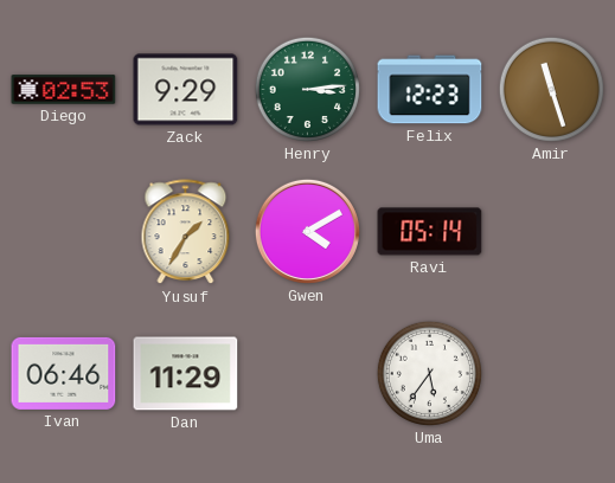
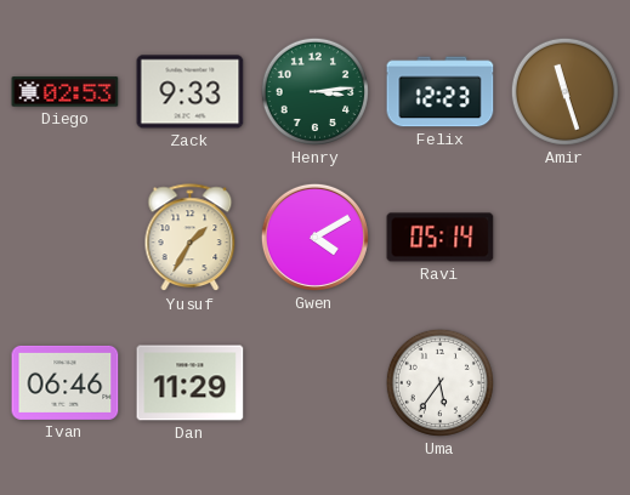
Zack: 9:29 -> 9:33 (191, 92)
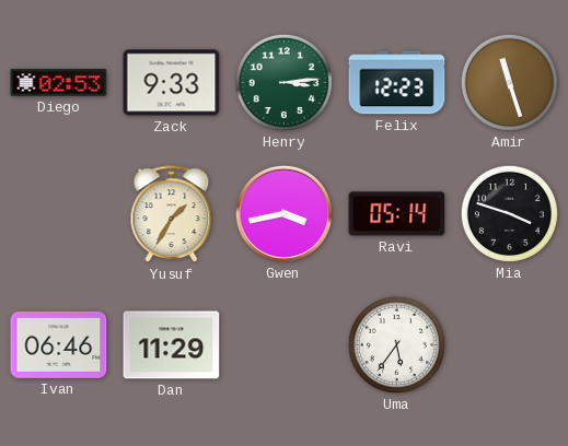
Gwen: 4:10 -> 3:43 (283, 213)
Mia: none -> 3:48 (509, 213)
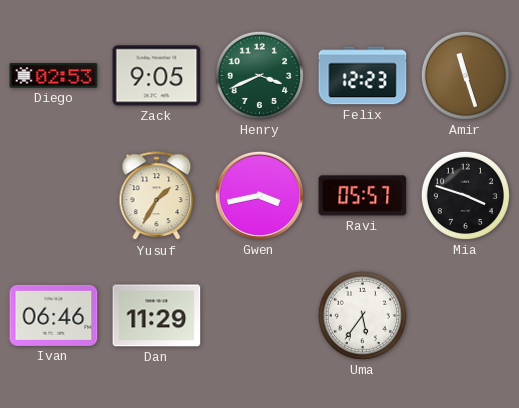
Zack: 9:33 -> 9:05 (157, 76)
Henry: 3:14 -> 3:41 (259, 75)
Ravi: 05:14 -> 05:57 (363, 196)
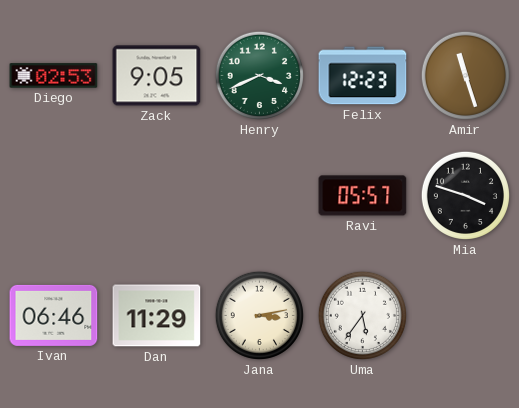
Yusuf: 1:35 -> none (157, 196)
Gwen: 3:43 -> none (259, 195)
Jana: none -> 3:13 (259, 315)
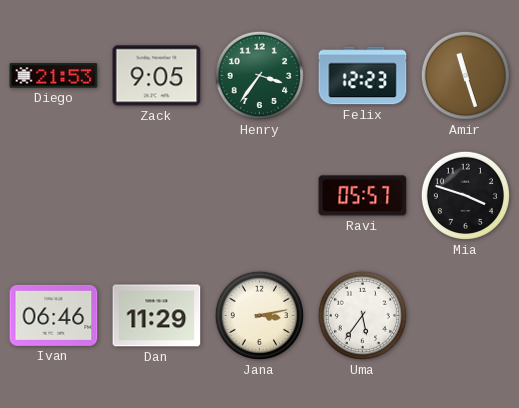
Diego: 02:53 -> 21:53 (54, 76)
Henry: 3:41 -> 3:36 (259, 75)
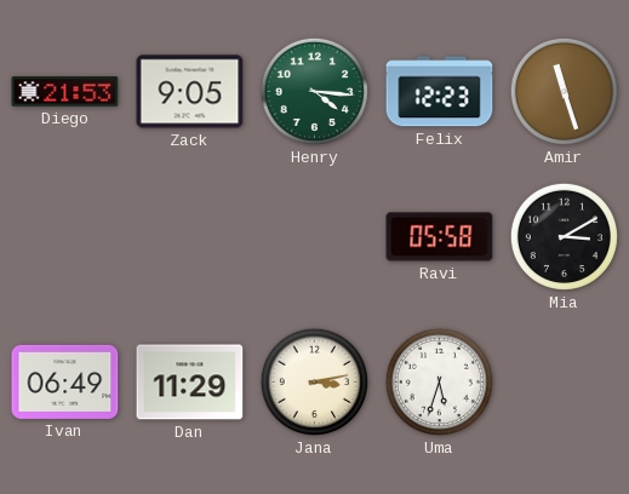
Henry: 3:36 -> 4:16 (314, 91)
Ravi: 05:57 -> 05:58 (440, 237)
Mia: 3:48 -> 3:10 (564, 236)
Ivan: 06:46 -> 06:49 (65, 381)
Uma: 5:36 -> 5:33 (439, 381)
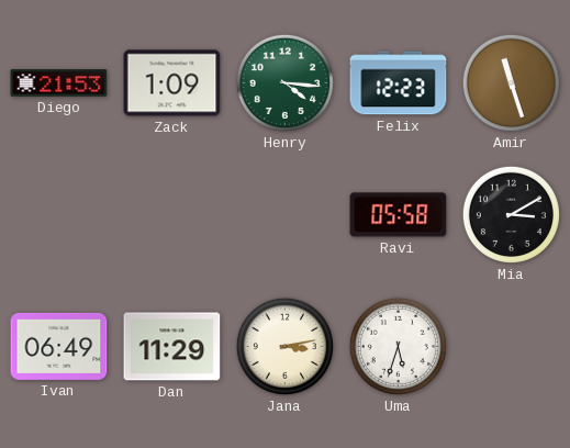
Zack: 9:05 -> 1:09 (172, 83)
